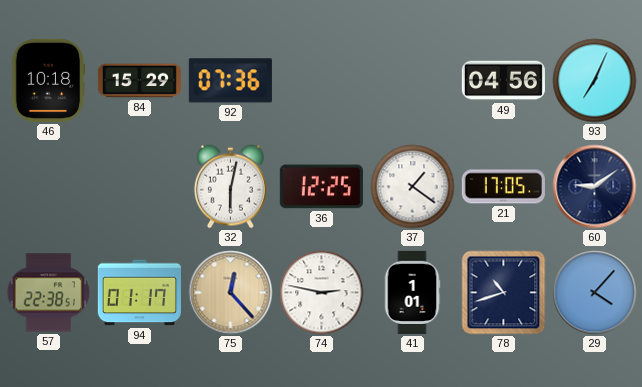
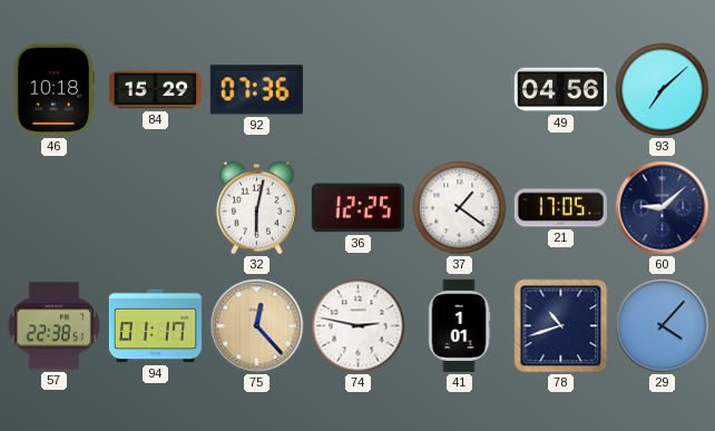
93: 7:04 -> 7:08 (663, 90)
60: 9:09 -> 9:08 (663, 208)
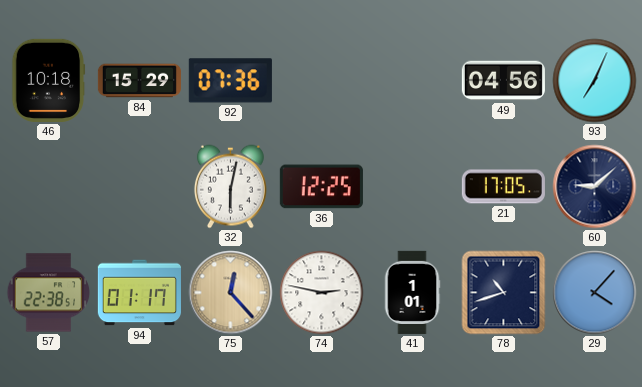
93: 7:08 -> 7:04 (595, 81)
37: 1:21 -> none (460, 208)
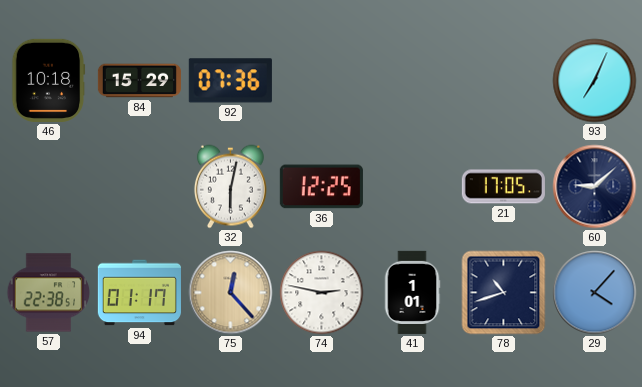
49: 04:56 -> none (503, 81)
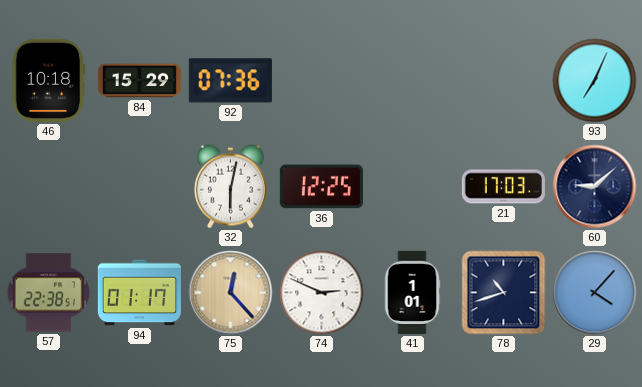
21: 17:05 -> 17:03 (503, 187)
74: 2:47 -> 2:49 (322, 293)
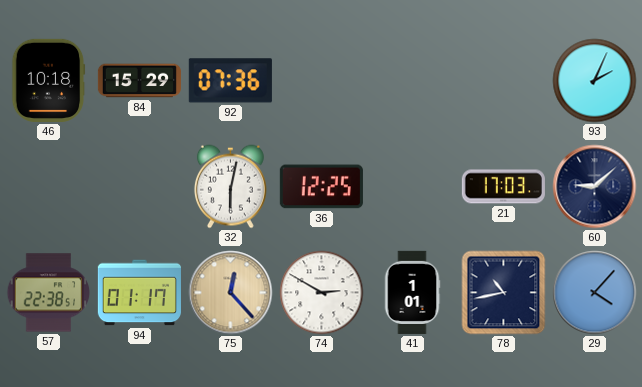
93: 7:04 -> 2:04 (595, 81)
74: 2:49 -> 2:50 (322, 293)
78: 10:42 -> 10:43 (504, 293)
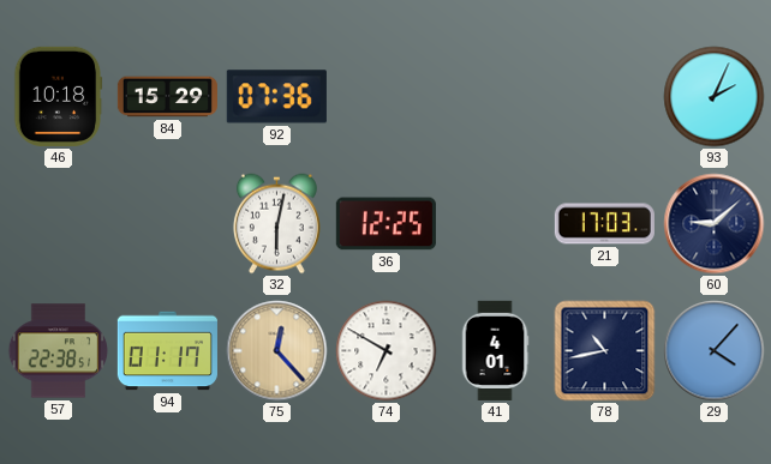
74: 2:50 -> 6:50 (387, 351)
41: 1:01 -> 4:01 (495, 350)
